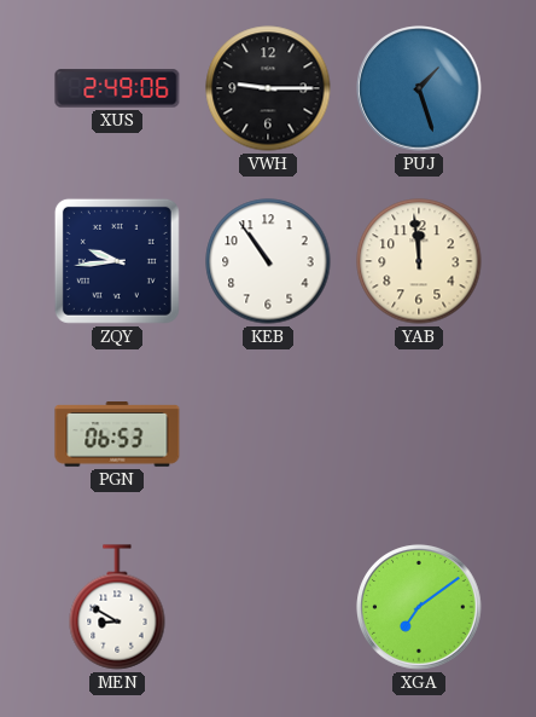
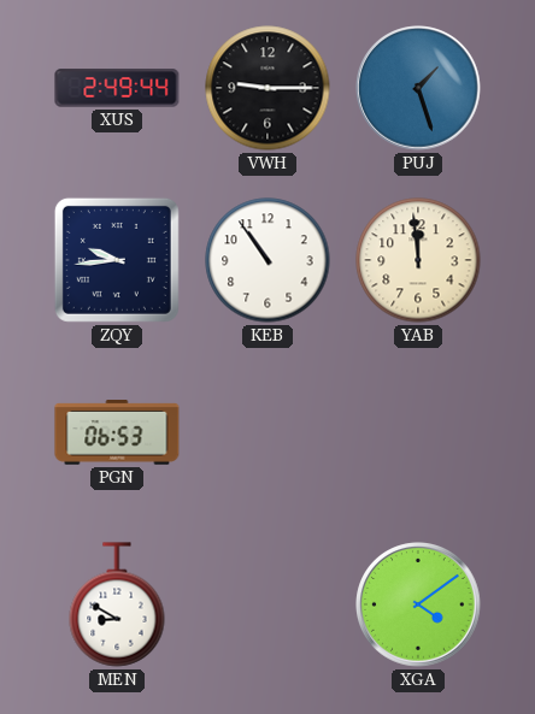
XUS: 2:49:06 -> 2:49:44 (117, 88)
XGA: 7:09 -> 4:09 (418, 604)
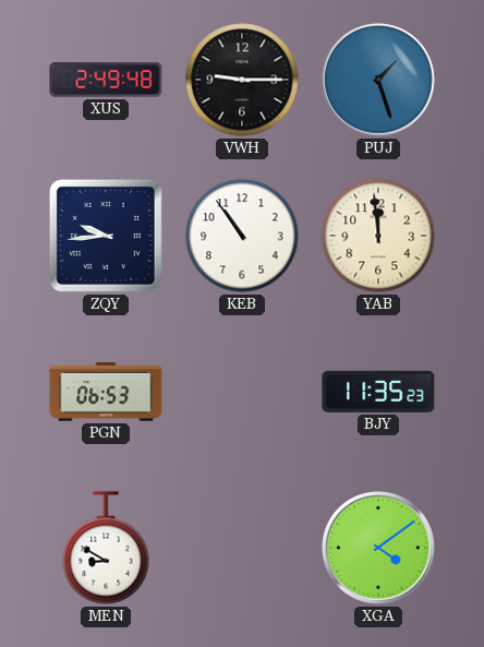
XUS: 2:49:44 -> 2:49:48 (106, 80)
BJY: none -> 11:35 (378, 392)
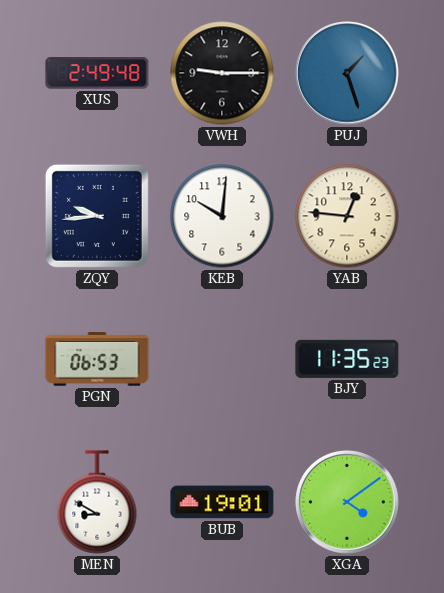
KEB: 10:54 -> 10:01 (222, 216)
YAB: 11:59 -> 12:46 (347, 216)
BUB: none -> 19:01 (222, 502)
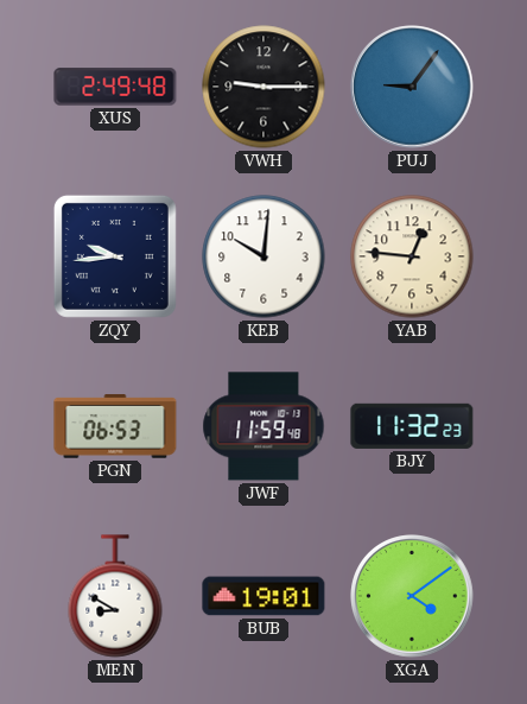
PUJ: 1:27 -> 9:06 (412, 87)
JWF: none -> 11:59 (263, 426)
BJY: 11:35 -> 11:32 (412, 426)
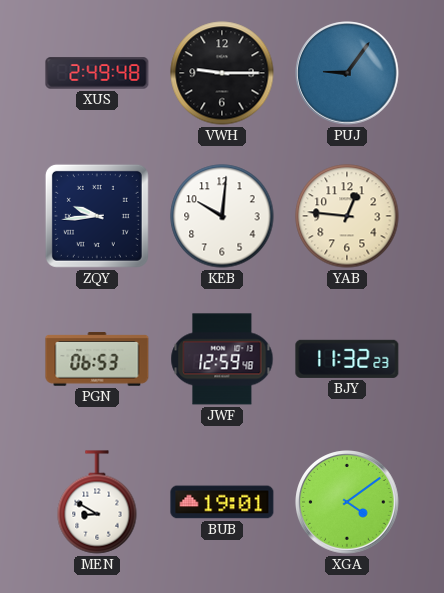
JWF: 11:59 -> 12:59 (222, 359)
